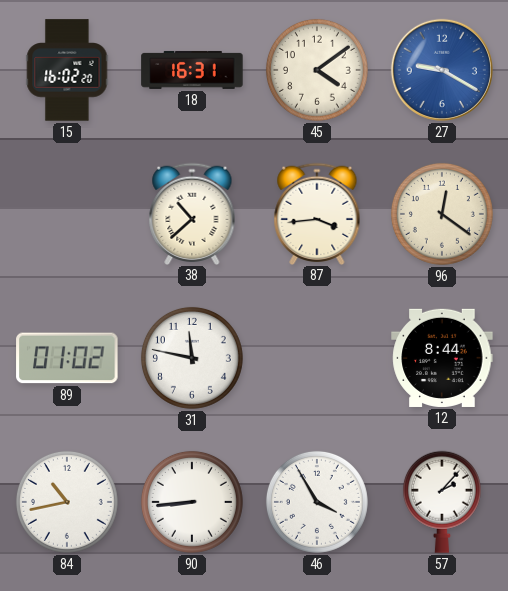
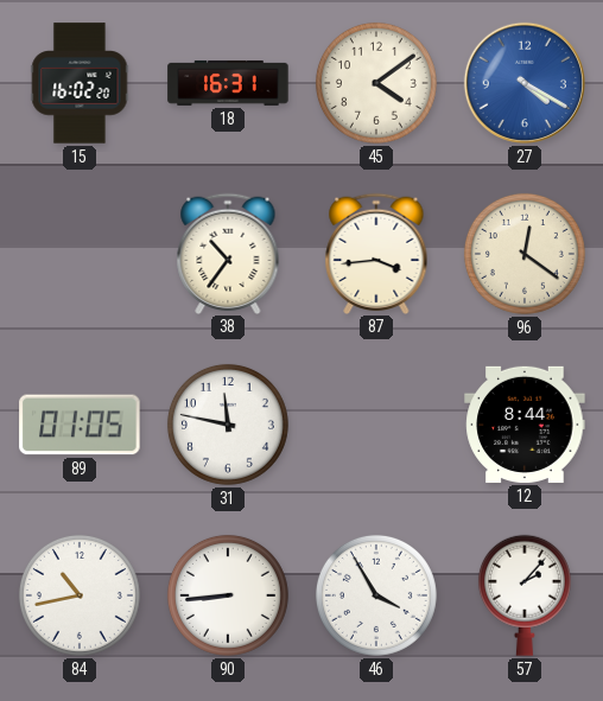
27: 9:20 -> 4:20 (525, 83)
38: 10:38 -> 10:36 (228, 253)
89: 01:02 -> 01:05 (80, 425)
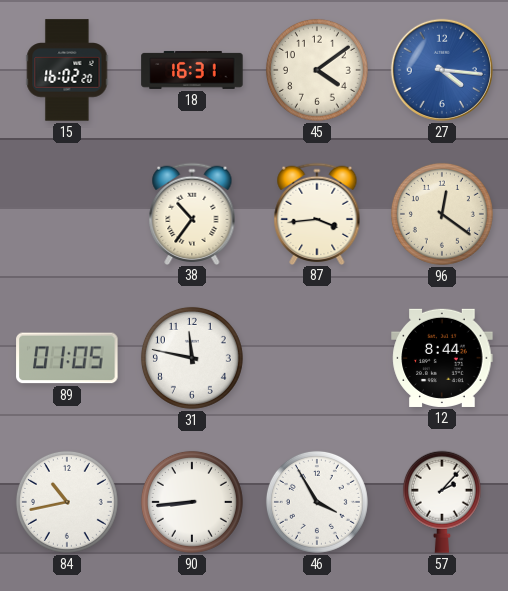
27: 4:20 -> 4:16 (442, 70)
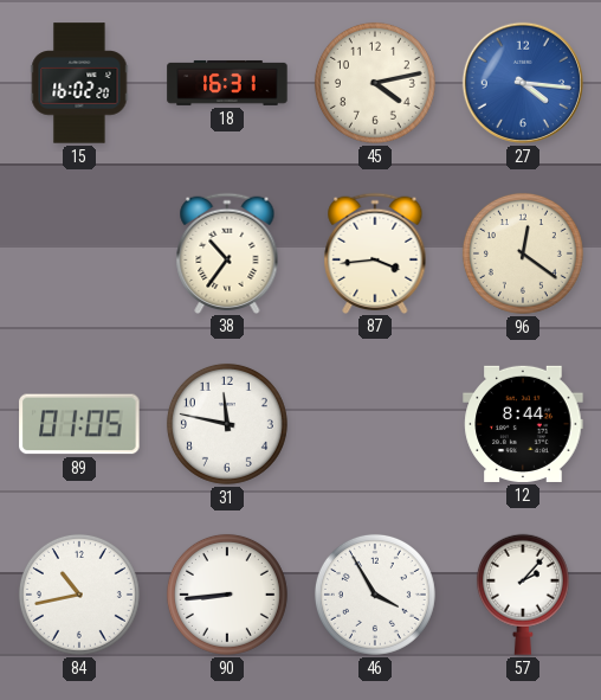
45: 4:09 -> 4:13 (375, 83)
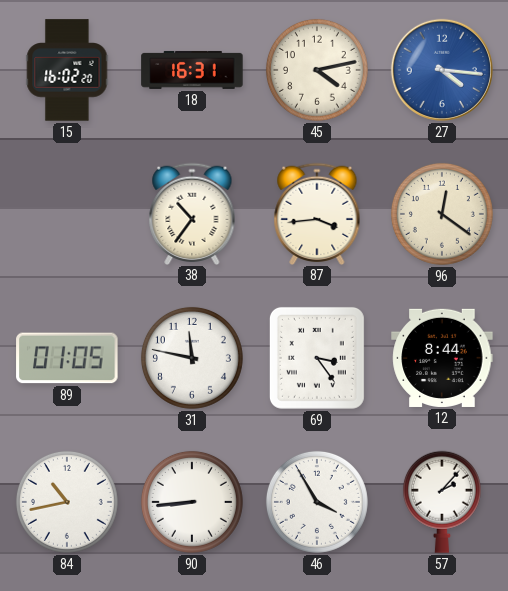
69: none -> 3:24 (317, 358)
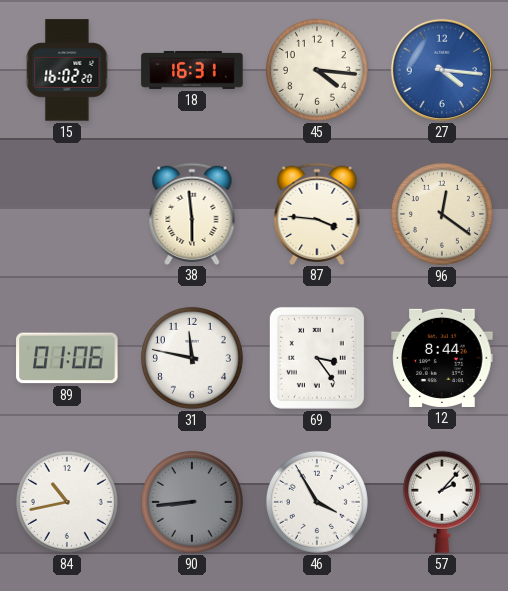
45: 4:13 -> 4:16 (317, 70)
38: 10:36 -> 5:59 (192, 213)
87: 3:44 -> 3:46 (317, 213)
89: 01:05 -> 01:06 (67, 358)
90 dial: white -> grey (192, 502)
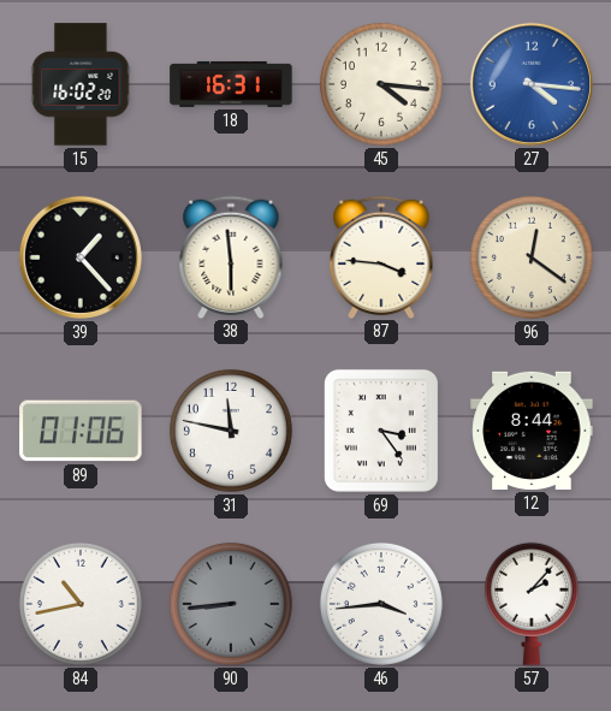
39: none -> 1:23 (81, 257)
46: 3:55 -> 3:44 (381, 604)
